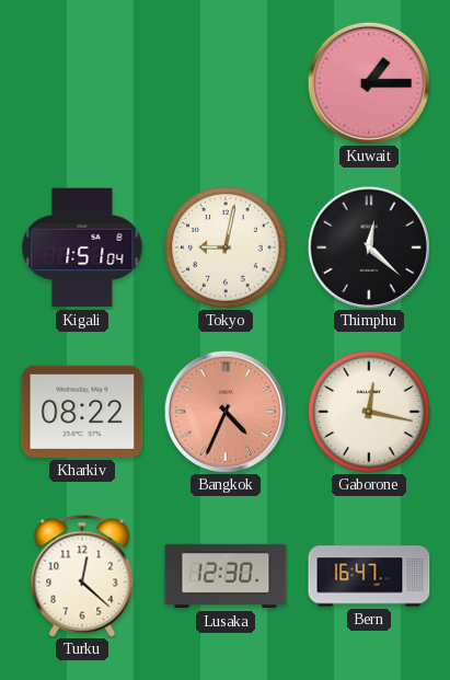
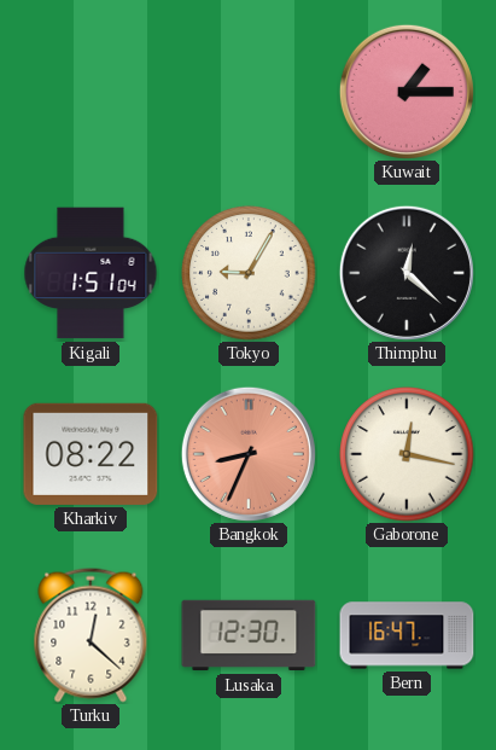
Tokyo: 9:02 -> 9:05 (249, 273)
Bangkok: 4:34 -> 8:34 (249, 454)
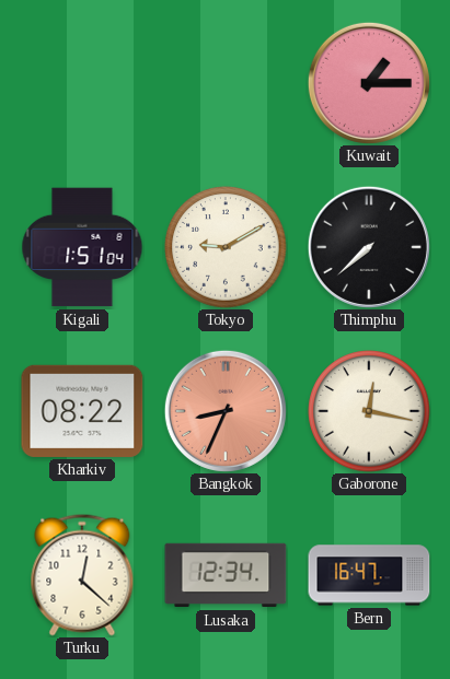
Tokyo: 9:05 -> 9:10 (226, 247)
Thimphu: 12:22 -> 7:38 (369, 247)
Lusaka: 12:30 -> 12:34 (226, 575)
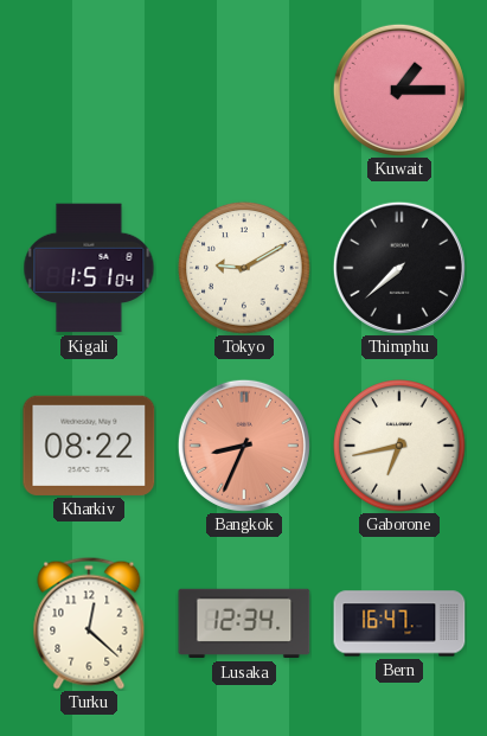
Gaborone: 12:17 -> 6:43 (399, 446)
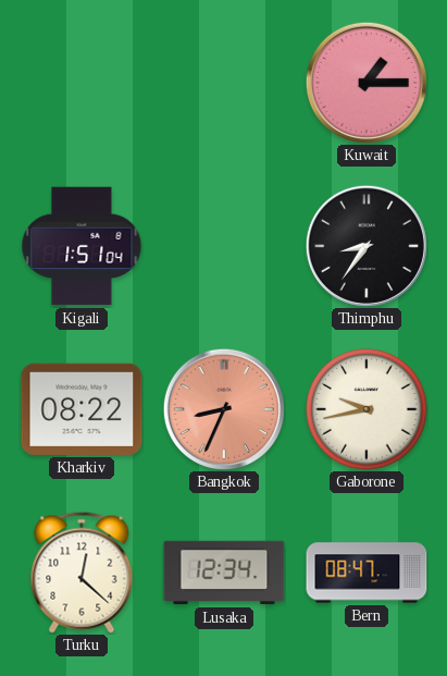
Tokyo: 9:10 -> none (244, 268)
Thimphu: 7:38 -> 8:36 (367, 246)
Gaborone: 6:43 -> 9:43 (367, 409)
Bern: 16:47 -> 08:47 (367, 573)
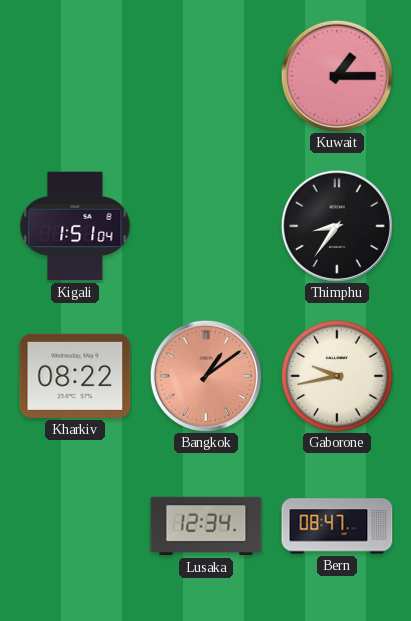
Bangkok: 8:34 -> 1:09 (206, 376)
Turku: 12:22 -> none (82, 573)
